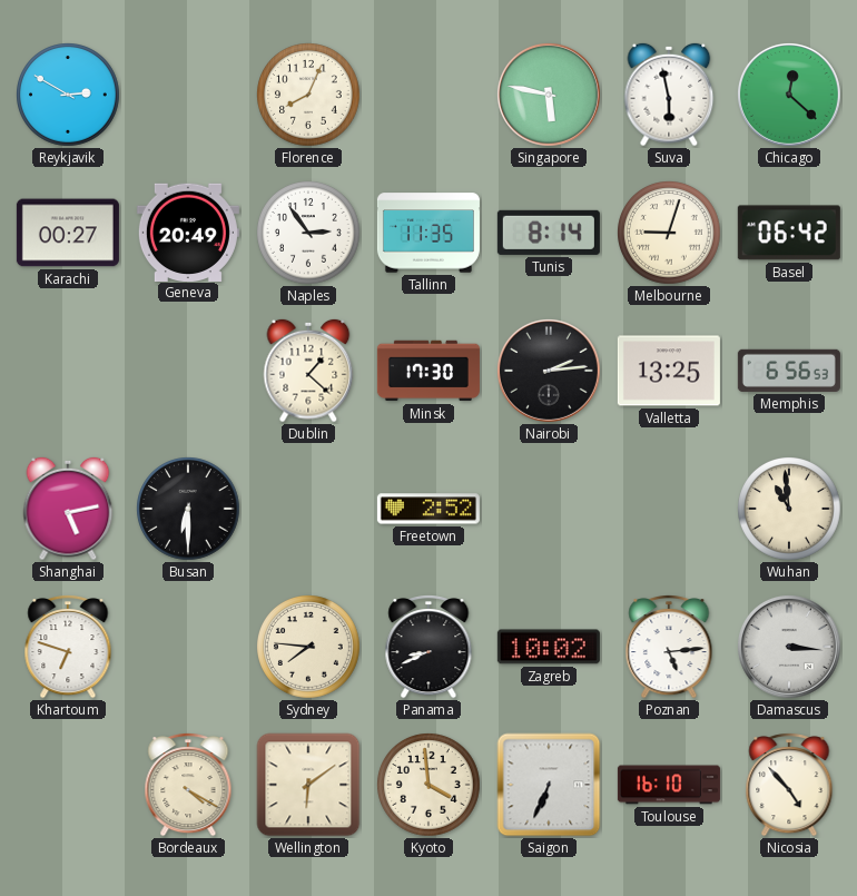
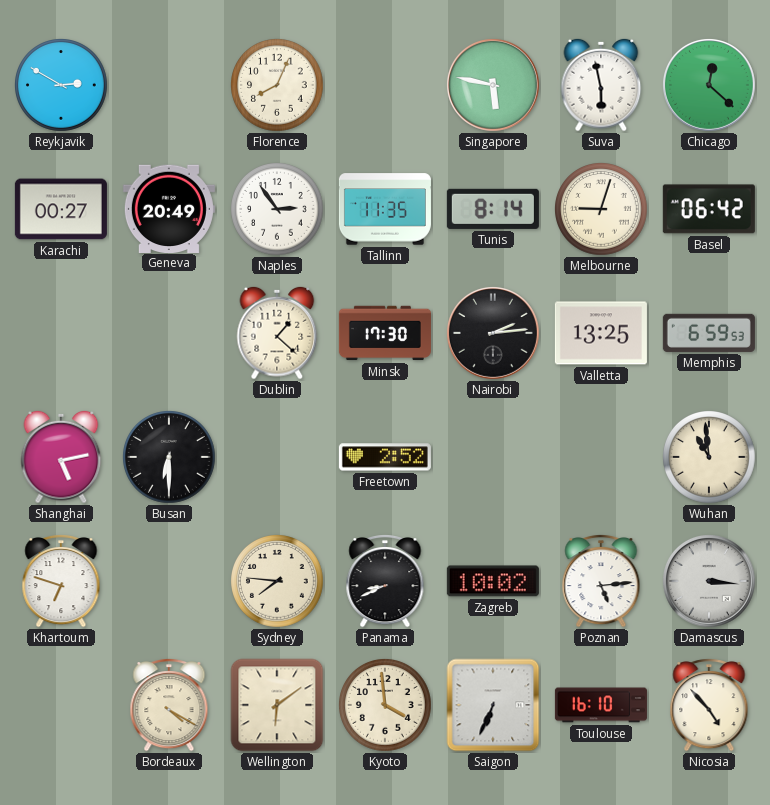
Memphis: 6:56 -> 6:59 (709, 333)
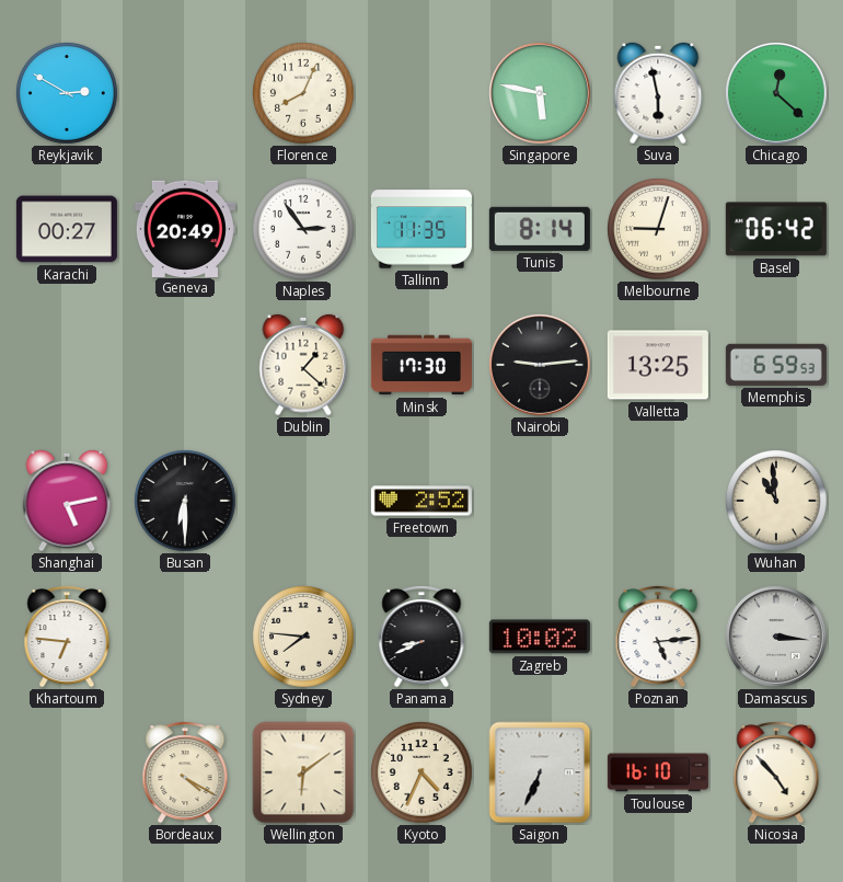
Nairobi: 2:14 -> 9:14 (540, 365)
Khartoum: 6:48 -> 6:46 (67, 638)
Kyoto: 3:59 -> 4:34 (422, 772)
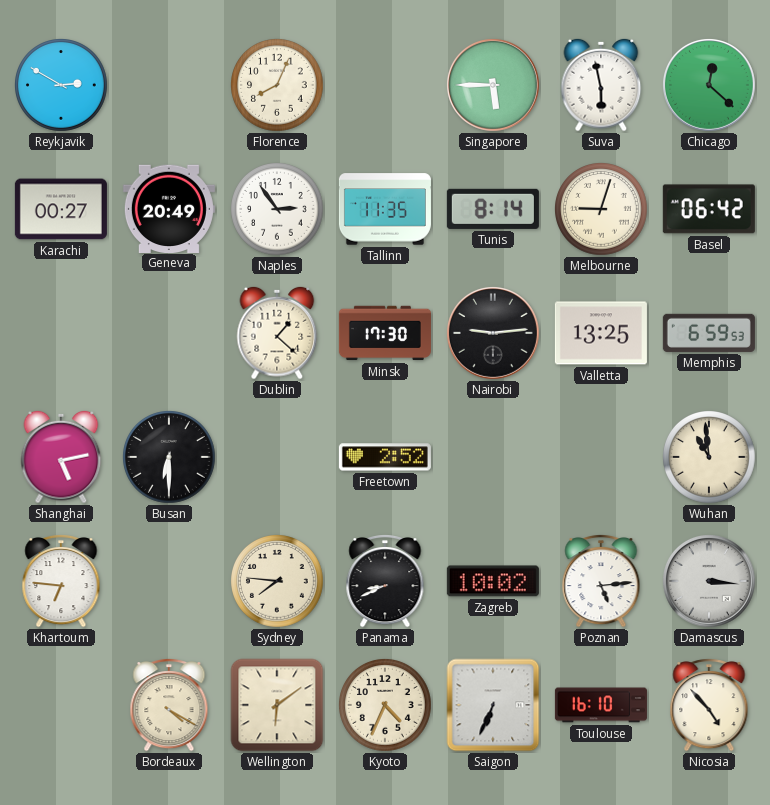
Singapore: 5:47 -> 5:45 (493, 85)
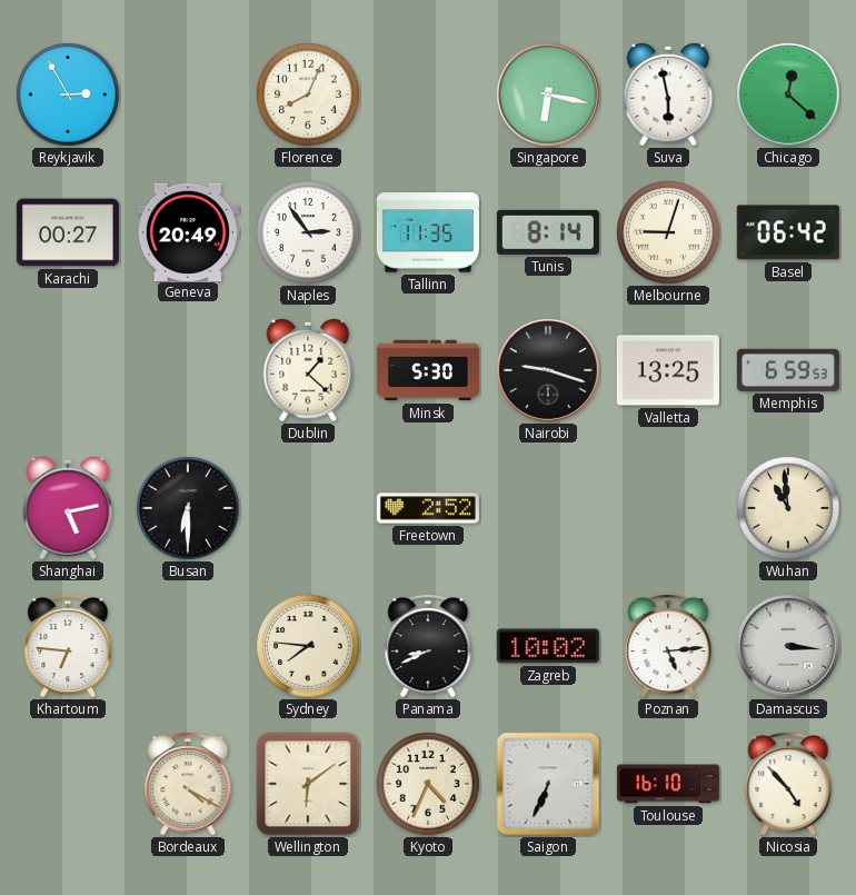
Reykjavik: 2:50 -> 2:55 (68, 95)
Singapore: 5:45 -> 6:17 (548, 95)
Minsk: 17:30 -> 5:30 (428, 370)
Nairobi: 9:14 -> 9:18 (548, 370)
